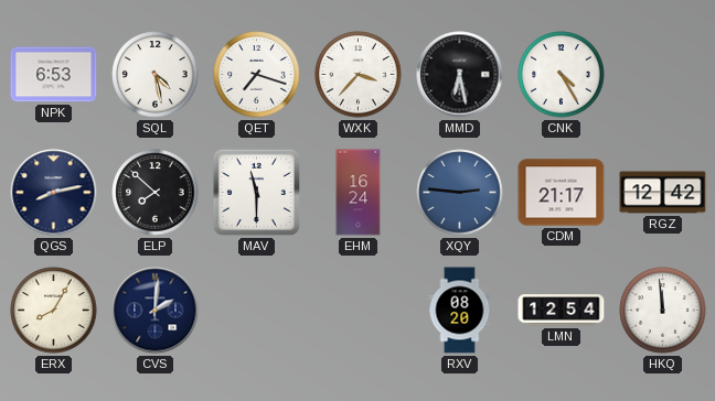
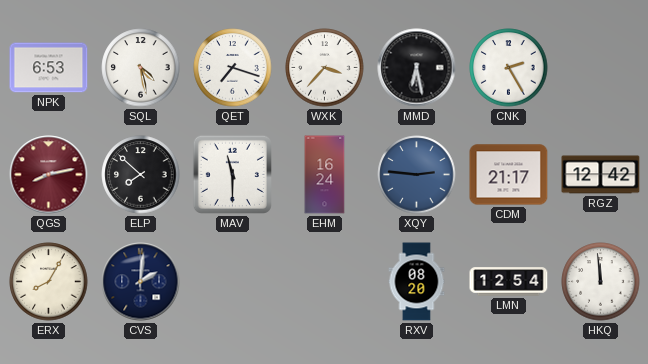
CNK: 4:25 -> 2:25 (509, 68)
QGS dial: navy -> burgundy (49, 175)
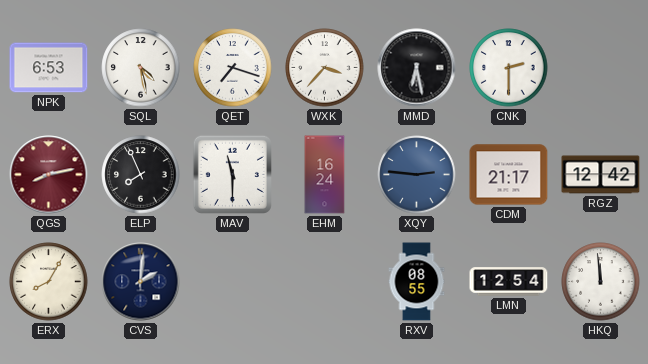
CNK: 2:25 -> 2:30 (509, 68)
ELP: 7:52 -> 7:56 (141, 175)
RXV: 08:20 -> 08:55 (417, 282)
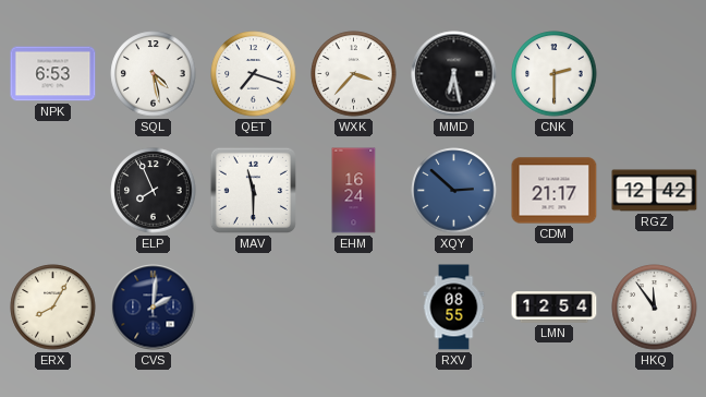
QGS: 8:13 -> none (49, 175)
XQY: 2:46 -> 2:52 (454, 191)
HKQ: 11:59 -> 11:54 (655, 308)
